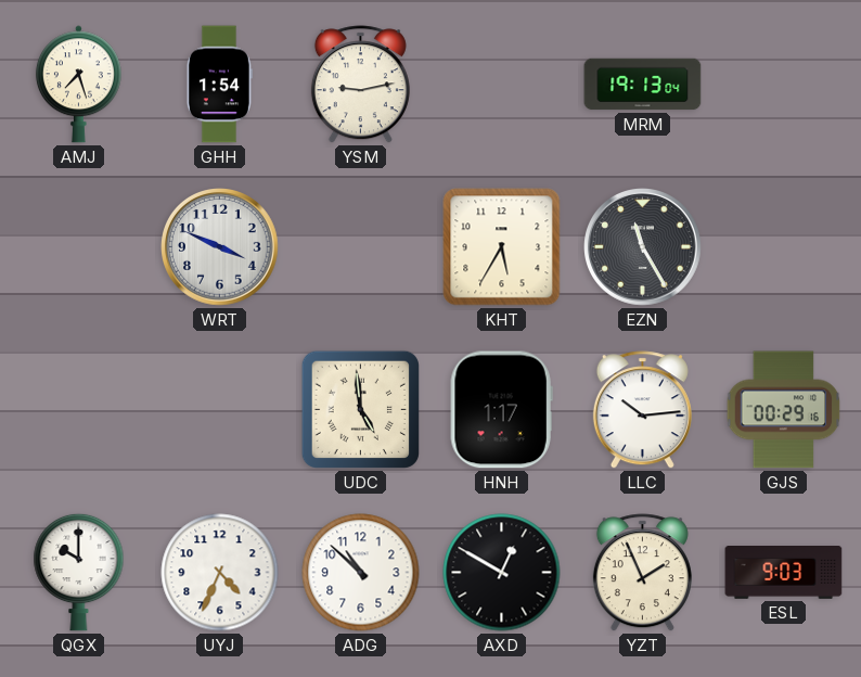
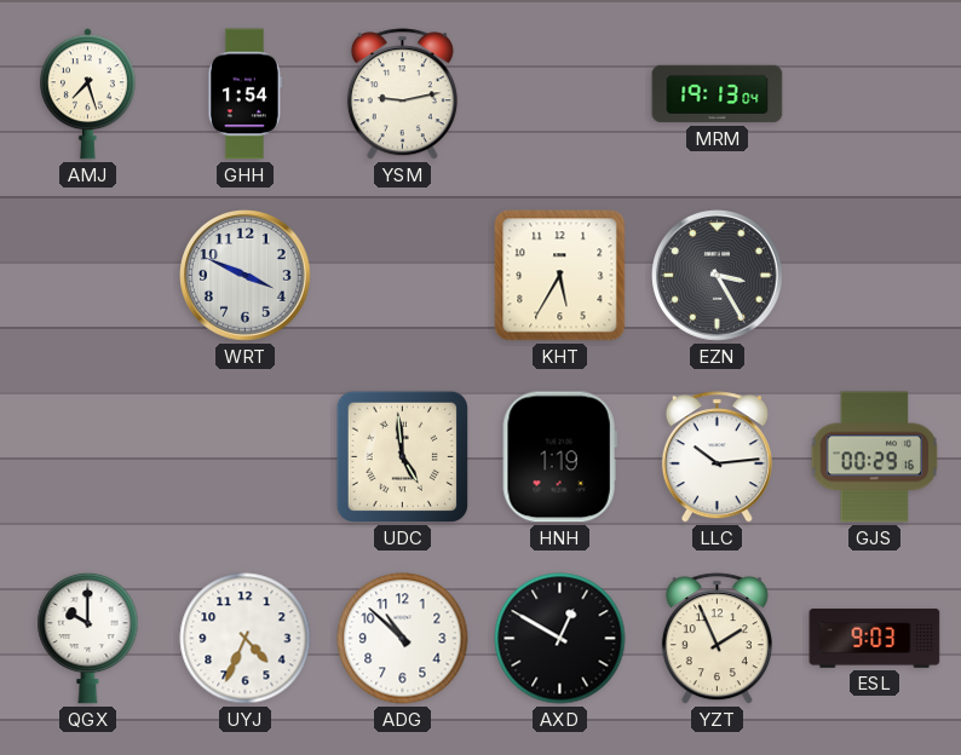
EZN: 11:25 -> 3:25 (718, 276)
HNH: 1:17 -> 1:19 (559, 457)
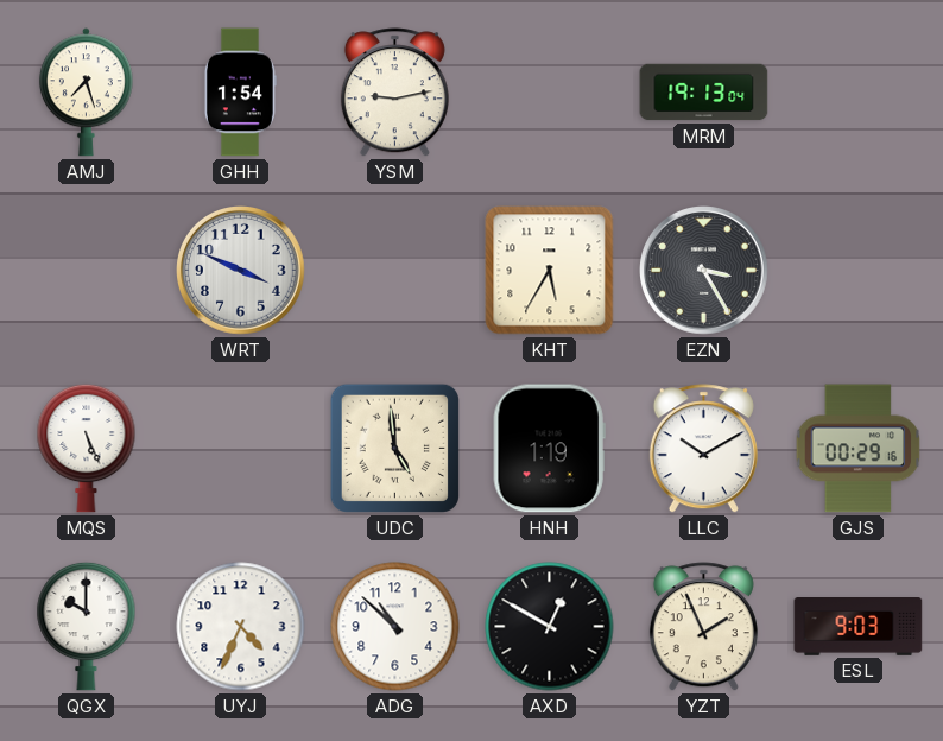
MQS: none -> 5:26 (87, 448)
LLC: 10:14 -> 10:10 (703, 449)
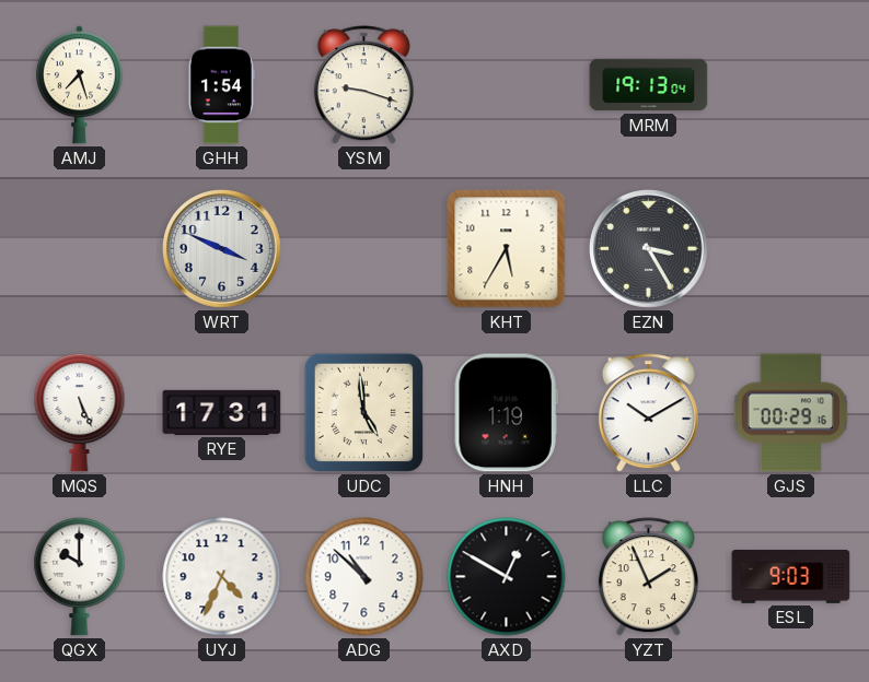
YSM: 9:13 -> 9:18 (363, 85)
RYE: none -> 17:31 (222, 412)
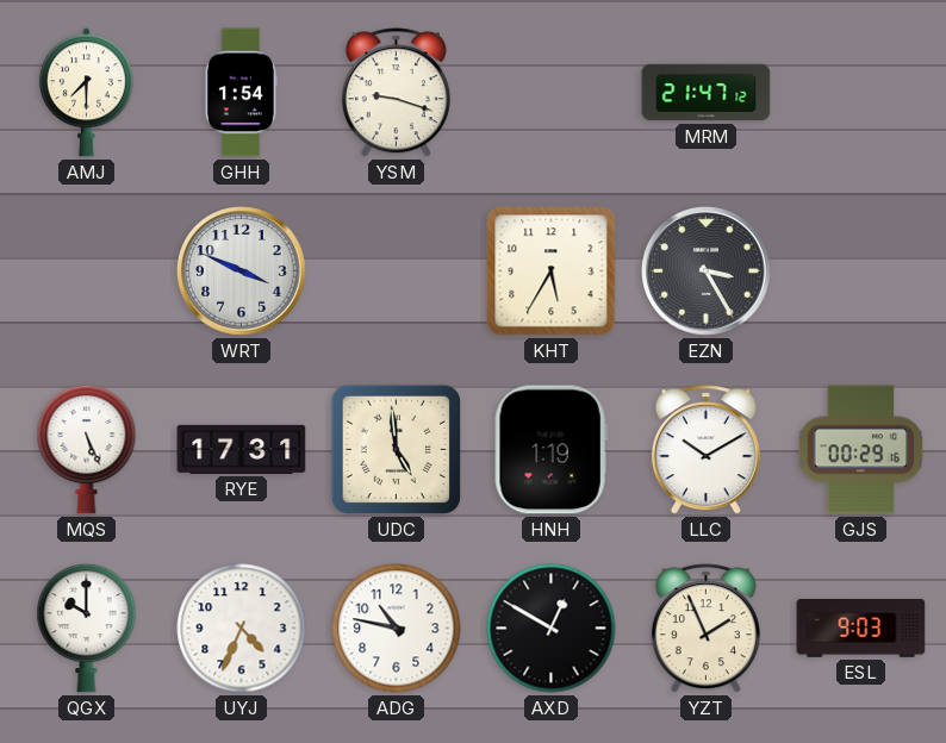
AMJ: 7:27 -> 7:30 (86, 93)
MRM: 19:13 -> 21:47 (707, 93)
ADG: 10:52 -> 10:47 (397, 629)
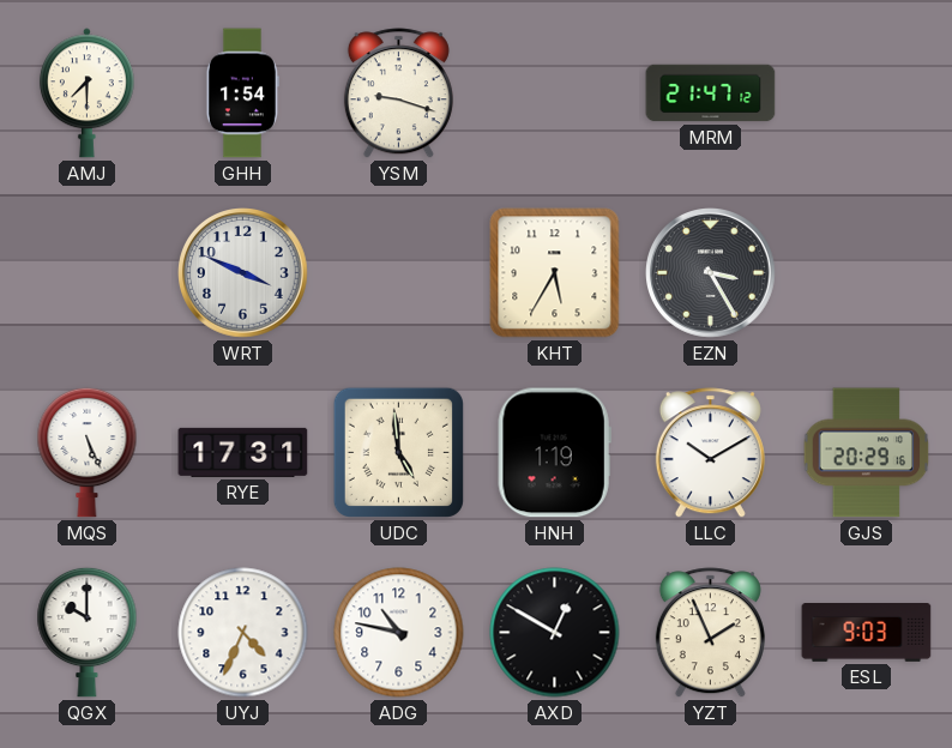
GJS: 00:29 -> 20:29 (867, 453)
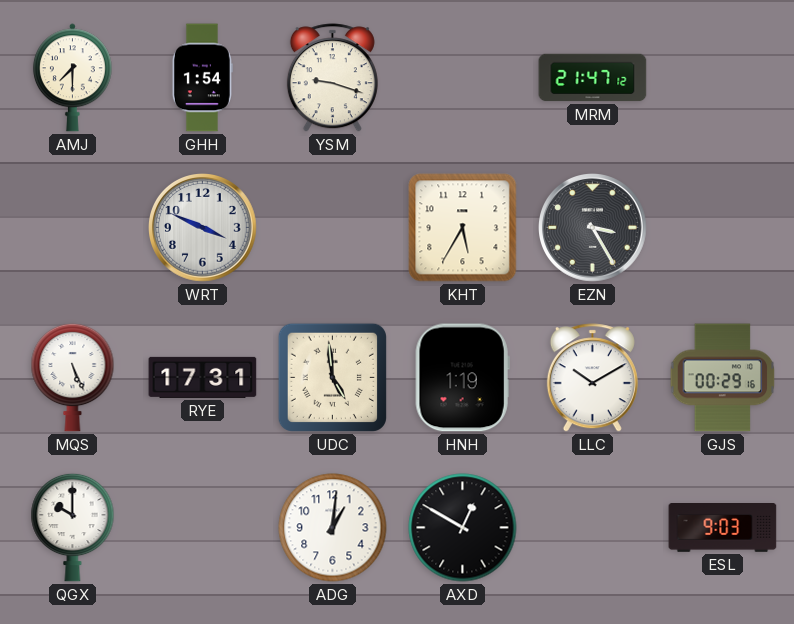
GJS: 20:29 -> 00:29 (723, 378)
UYJ: 4:34 -> none (243, 633)
ADG: 10:47 -> 1:01 (333, 528)
YZT: 1:56 -> none (710, 633)
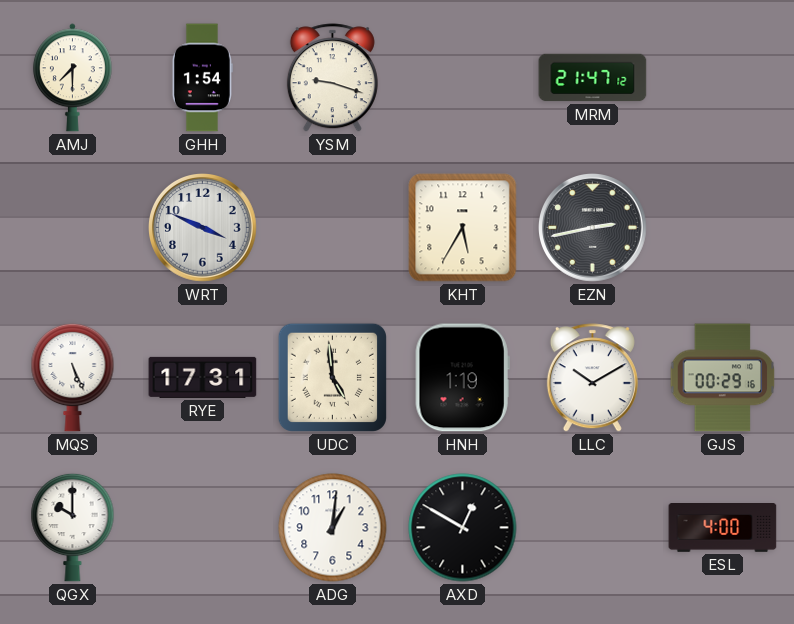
EZN: 3:25 -> 2:43 (593, 228)
ESL: 9:03 -> 4:00 (723, 528)
